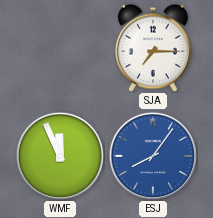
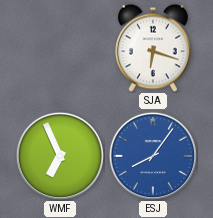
SJA: 7:15 -> 6:18 (153, 48)
WMF: 11:56 -> 6:56 (59, 155)
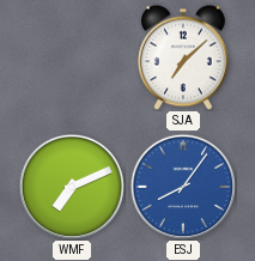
SJA: 6:18 -> 7:08 (183, 57)
WMF: 6:56 -> 7:11 (71, 186)
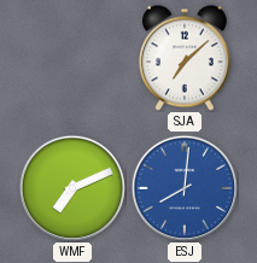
ESJ: 8:06 -> 8:01 (183, 187)
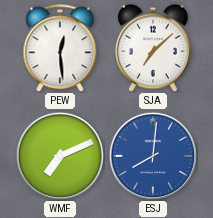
PEW: none -> 12:29 (60, 48)
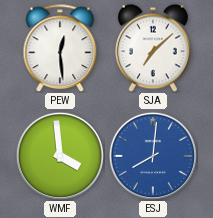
WMF: 7:11 -> 3:59 (59, 155)
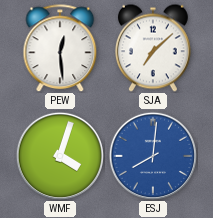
WMF: 3:59 -> 4:03 (59, 155)
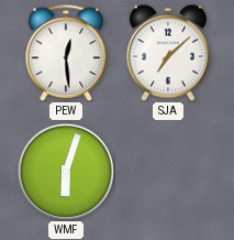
WMF: 4:03 -> 6:03 (65, 171)
ESJ: 8:01 -> none (152, 155)
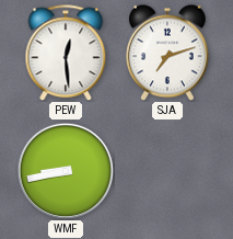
SJA: 7:08 -> 7:12 (167, 53)
WMF: 6:03 -> 8:43 (65, 170)
